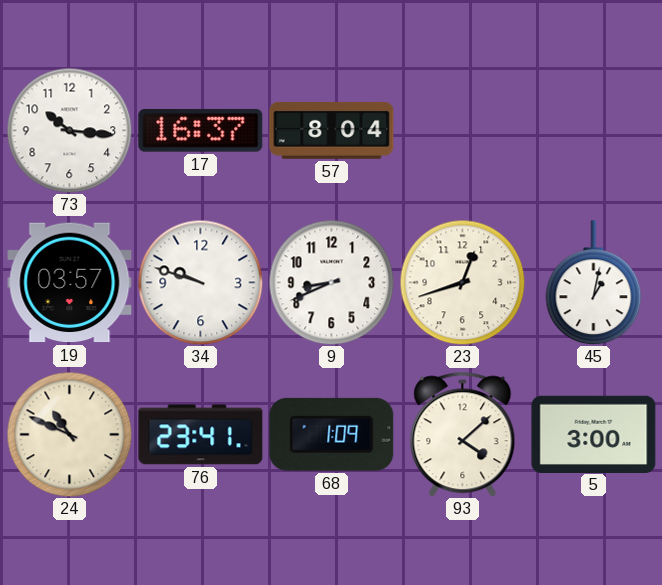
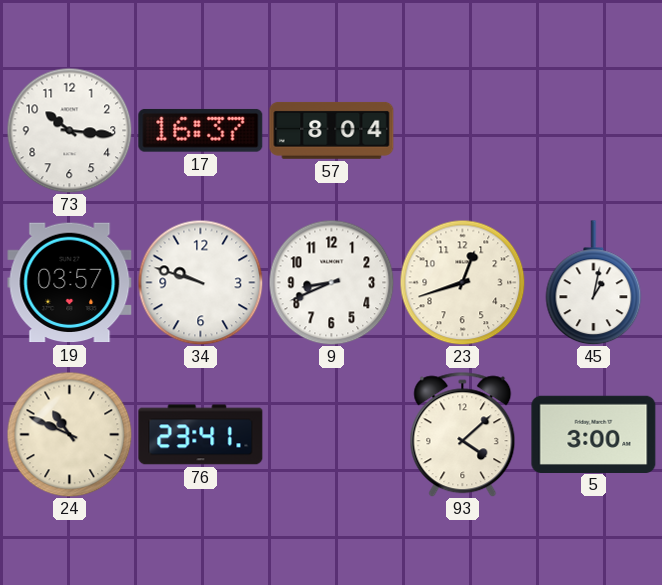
68: 1:09 -> none (332, 434)
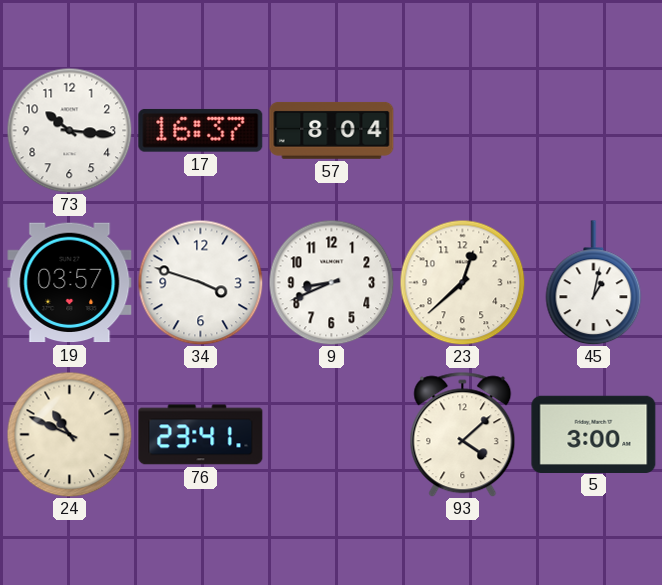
34: 9:48 -> 3:48 (200, 282)
23: 12:42 -> 12:38 (462, 282)
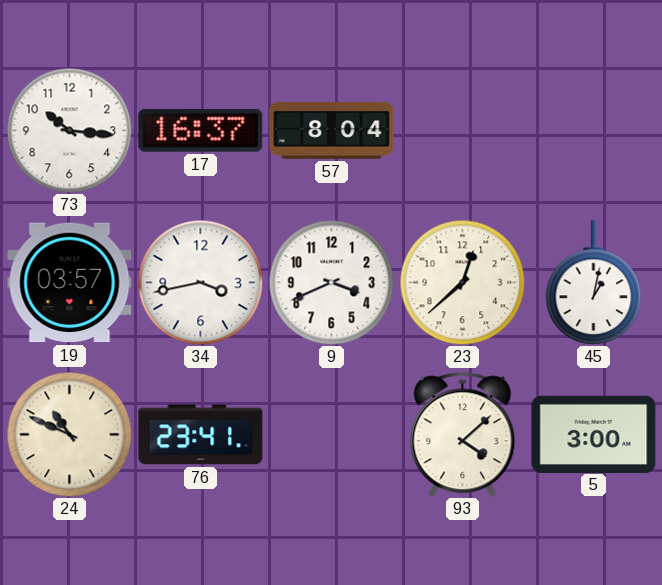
34: 3:48 -> 3:43 (200, 282)
9: 8:41 -> 3:41 (331, 282)
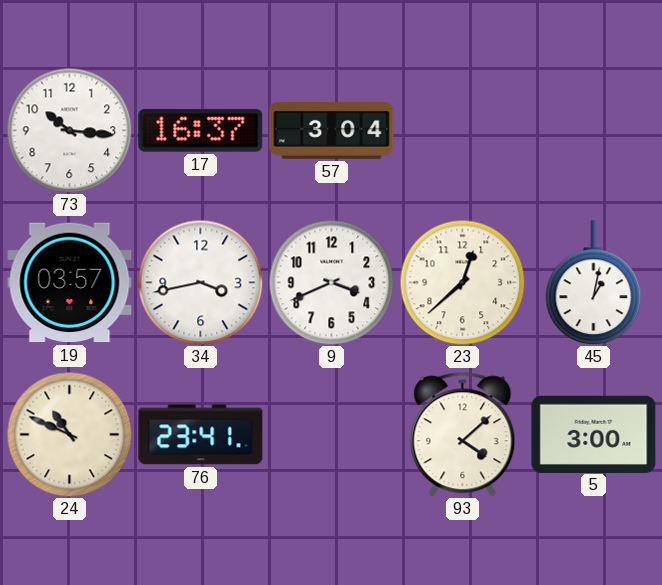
57: 8:04 -> 3:04 (332, 130)
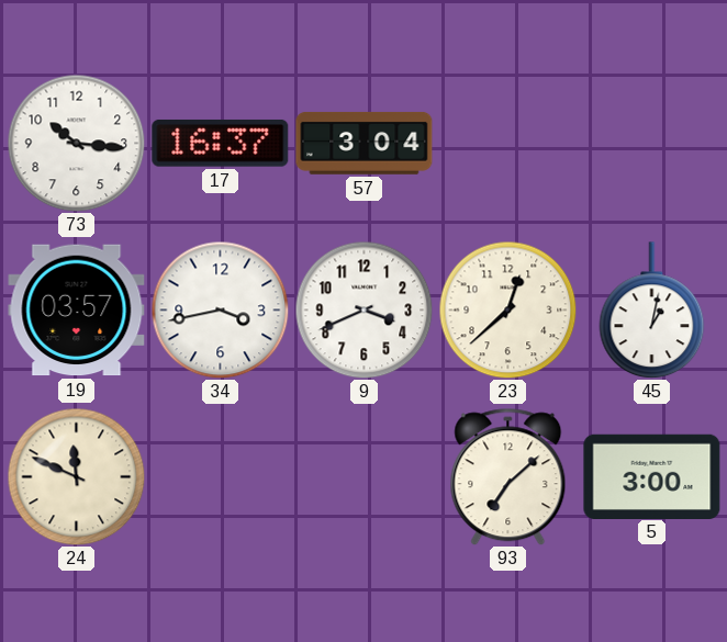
24: 10:49 -> 11:49 (76, 476)
76: 23:41 -> none (201, 435)
93: 4:08 -> 7:08 (508, 477)
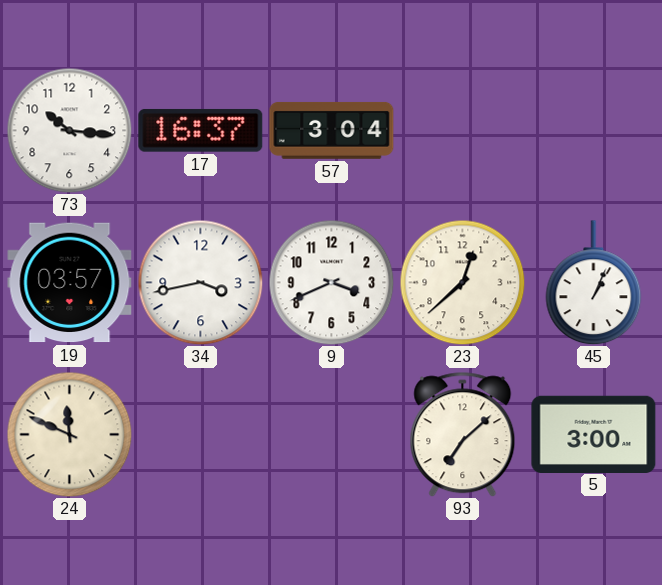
45: 1:02 -> 1:04 (594, 283)
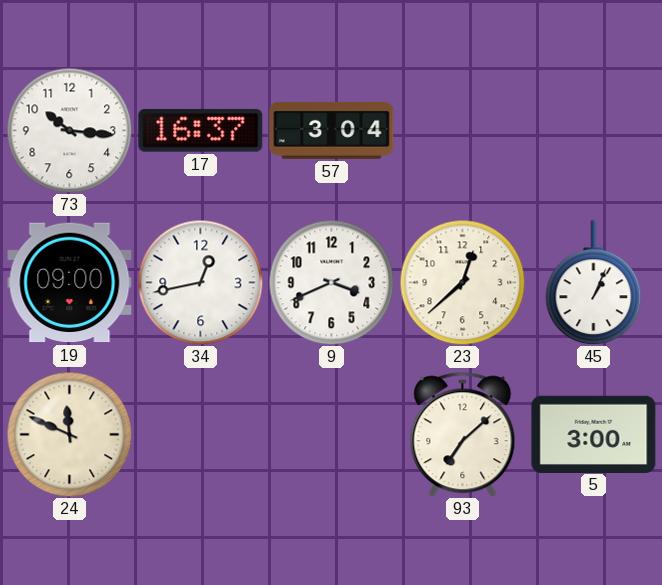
19: 03:57 -> 09:00 (70, 283)
34: 3:43 -> 12:43 (200, 282)
